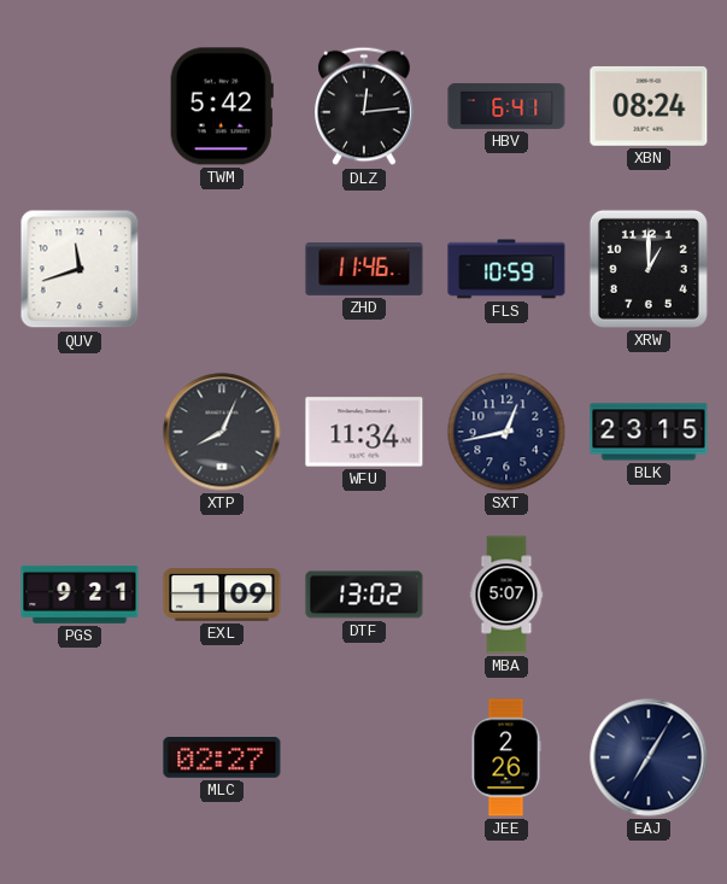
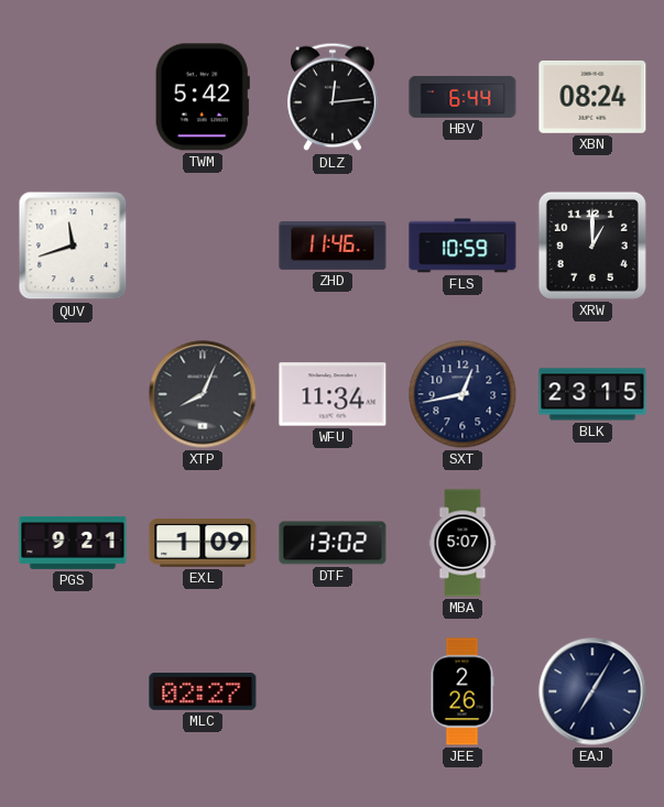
HBV: 6:41 -> 6:44 (462, 97)
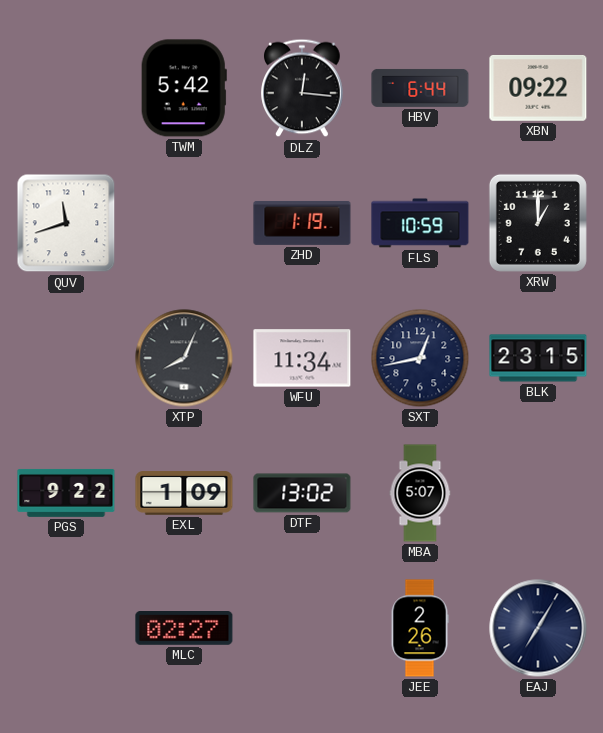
DLZ: 12:14 -> 12:16 (302, 88)
XBN: 08:24 -> 09:22 (538, 88)
ZHD: 11:46 -> 1:19 (302, 223)
PGS: 9:21 -> 9:22 (66, 493)
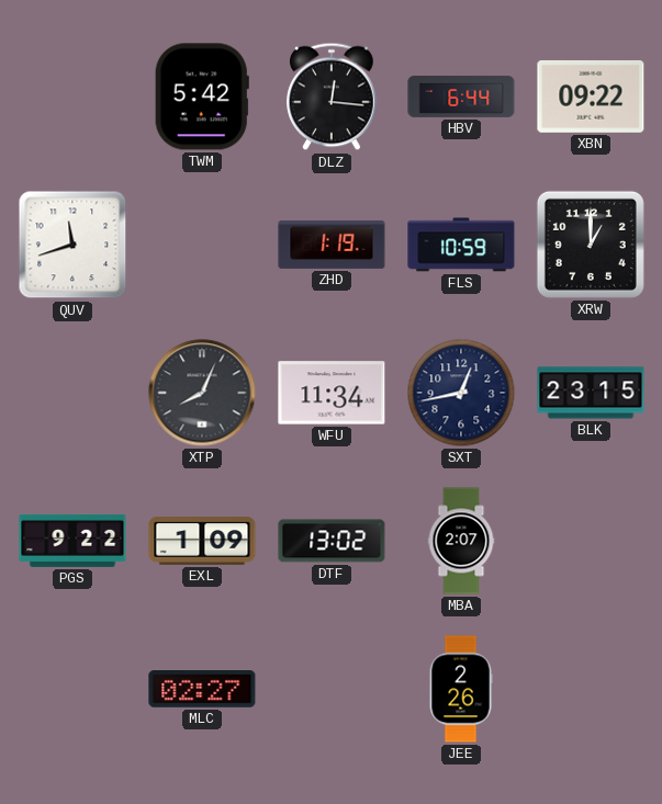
MBA: 5:07 -> 2:07 (461, 541)
EAJ: 7:05 -> none (538, 628)
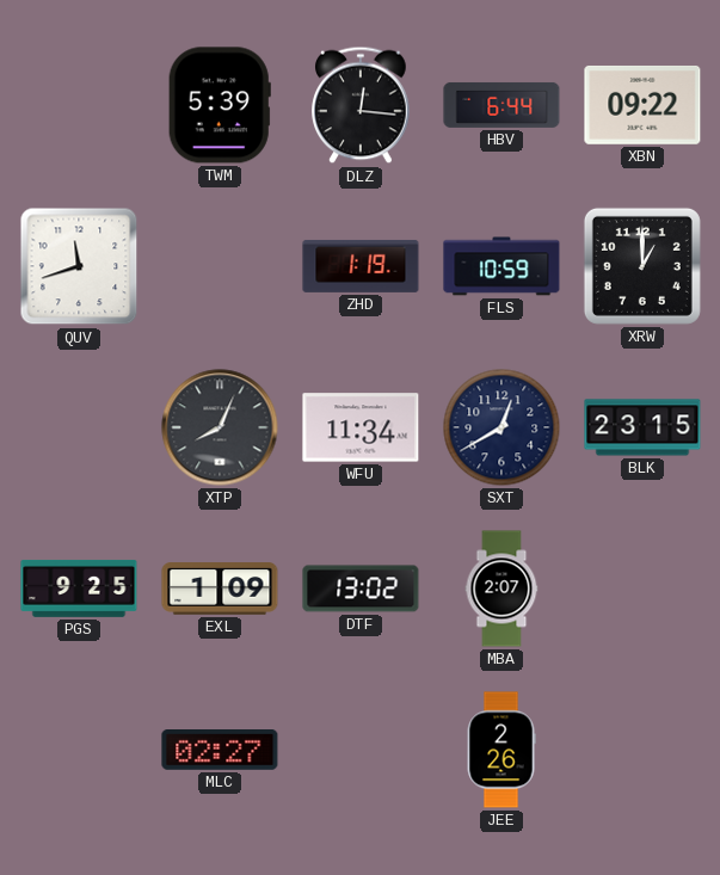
TWM: 5:42 -> 5:39 (220, 105)
SXT: 12:43 -> 12:40 (501, 427)
PGS: 9:22 -> 9:25 (79, 589)
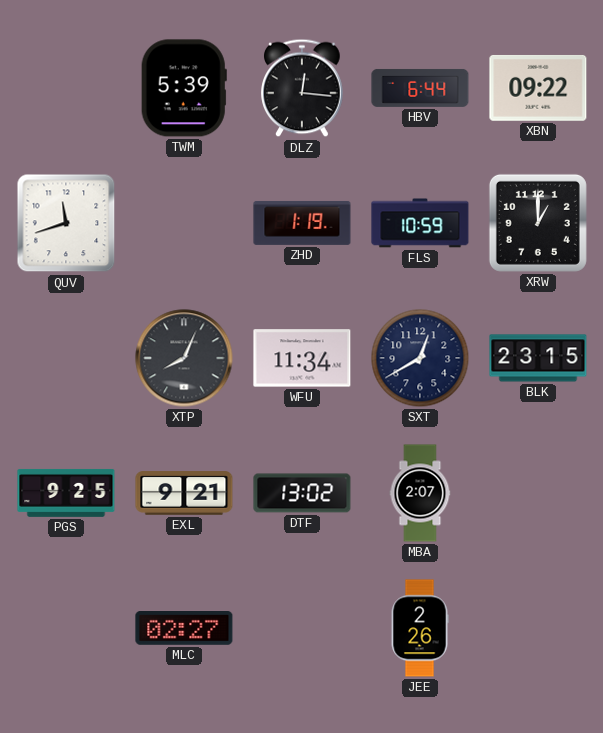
EXL: 1:09 -> 9:21 (184, 493)
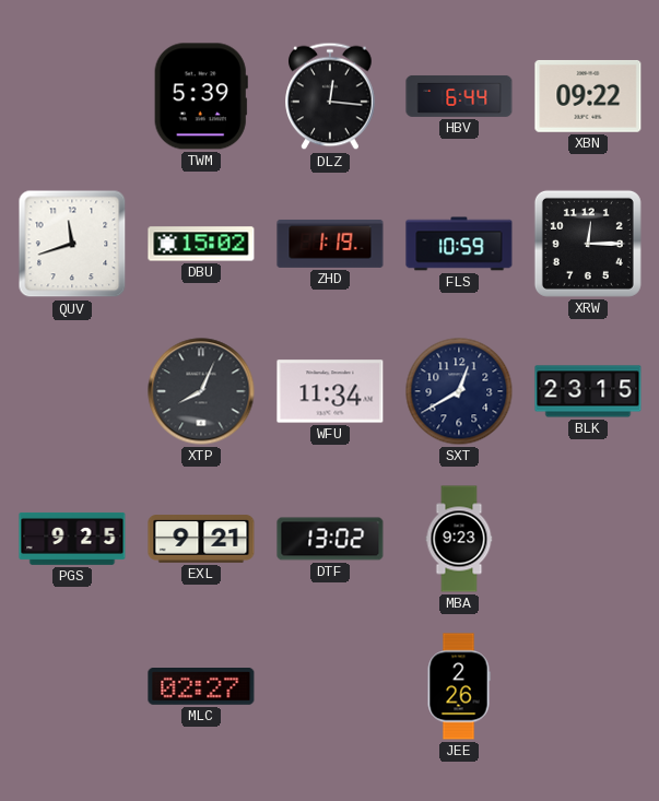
DBU: none -> 15:02 (201, 244)
XRW: 1:00 -> 12:15 (588, 244)
MBA: 2:07 -> 9:23 (459, 539)
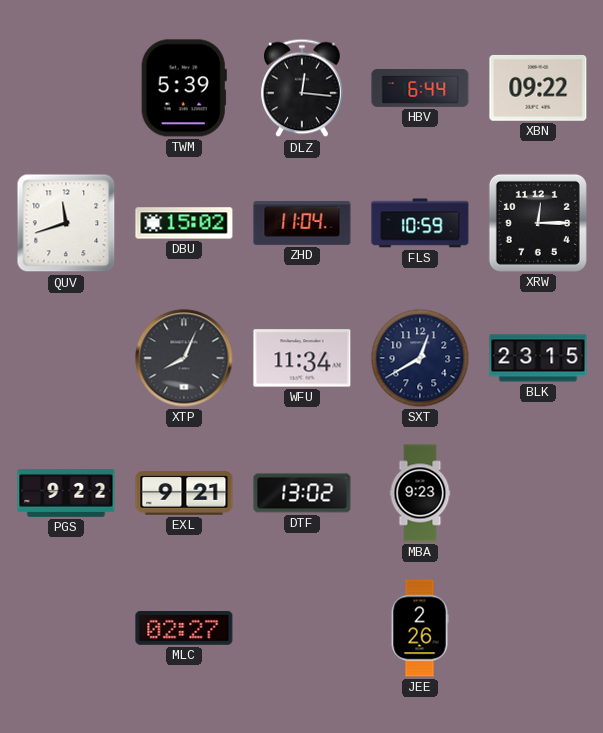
ZHD: 1:19 -> 11:04 (302, 223)
PGS: 9:25 -> 9:22 (66, 493)
